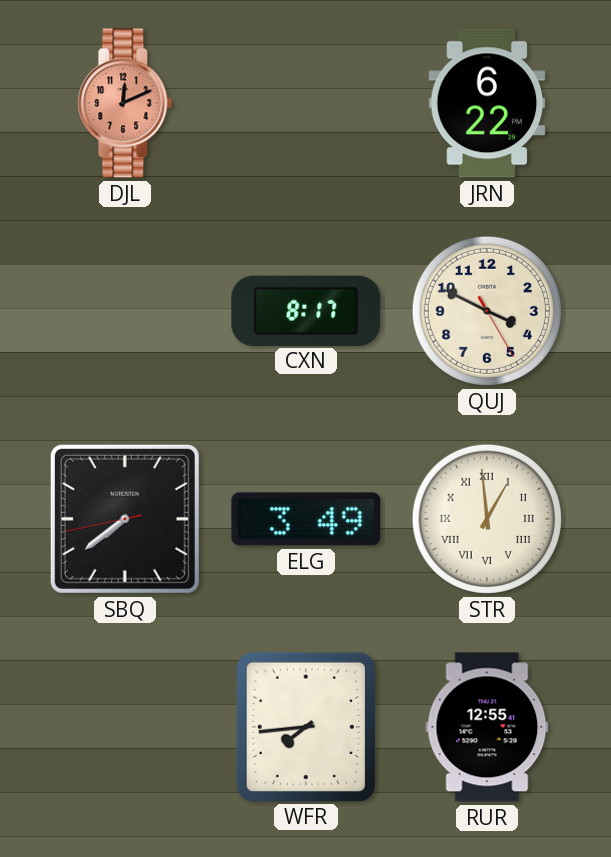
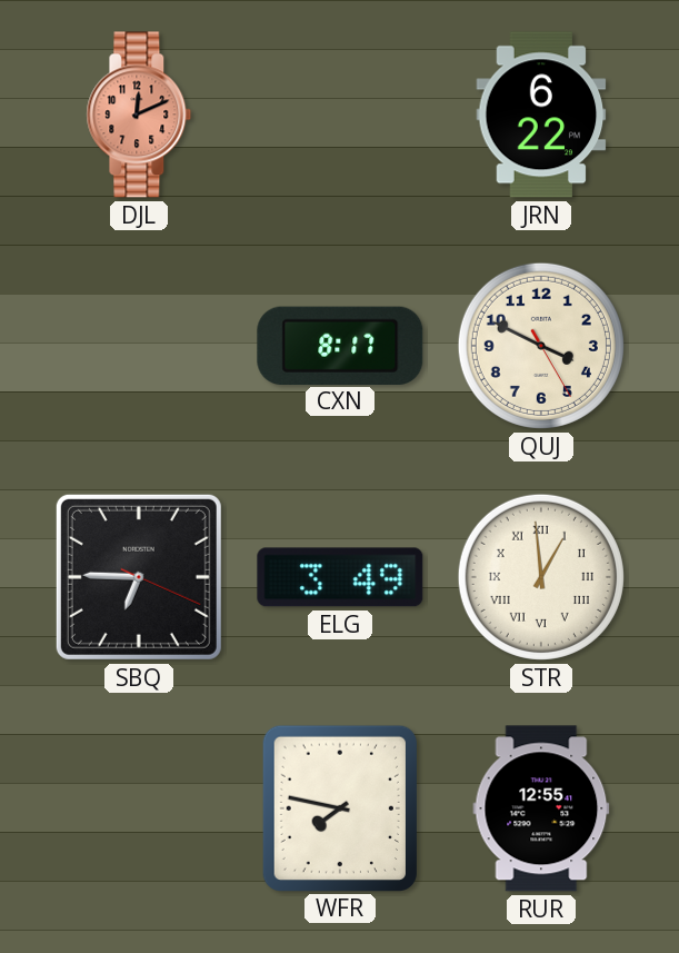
SBQ: 7:38 -> 6:45 (139, 577)
WFR: 7:44 -> 7:47 (340, 807)
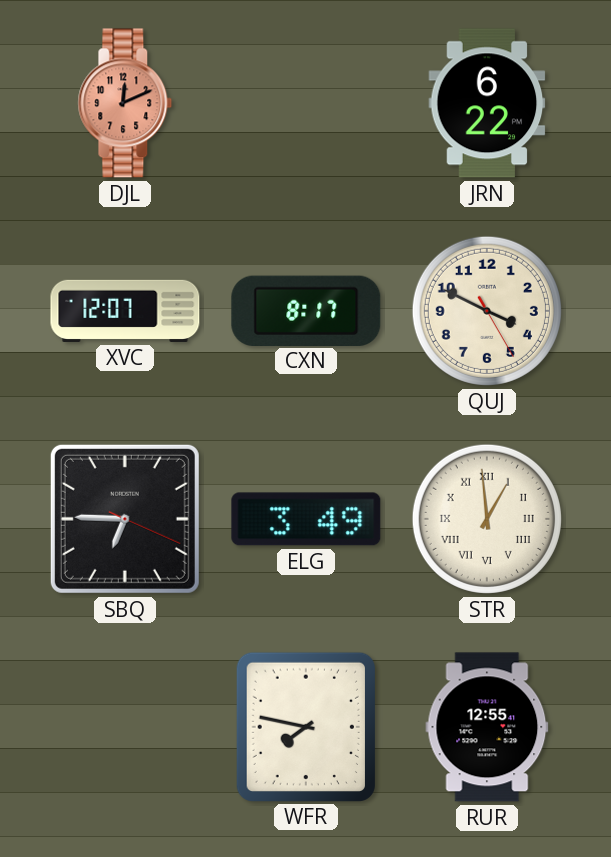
XVC: none -> 12:07 (125, 311)
